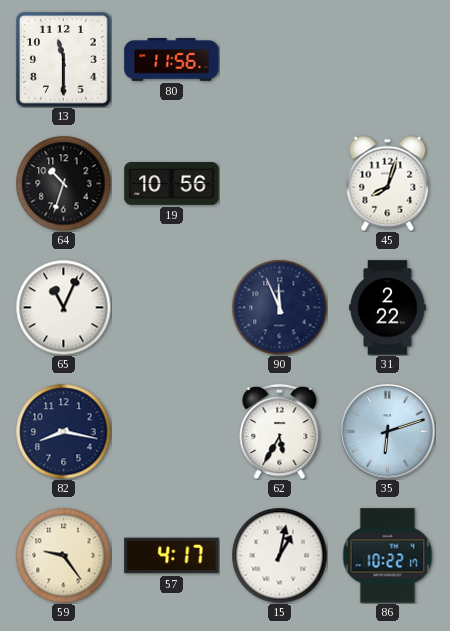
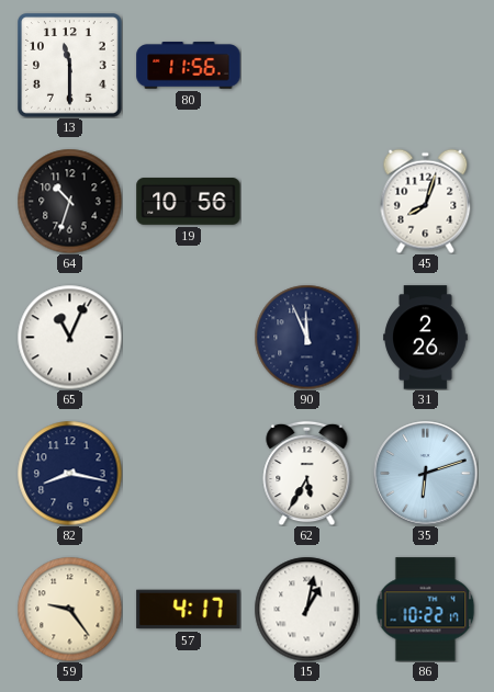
31: 2:22 -> 2:26 (426, 338)
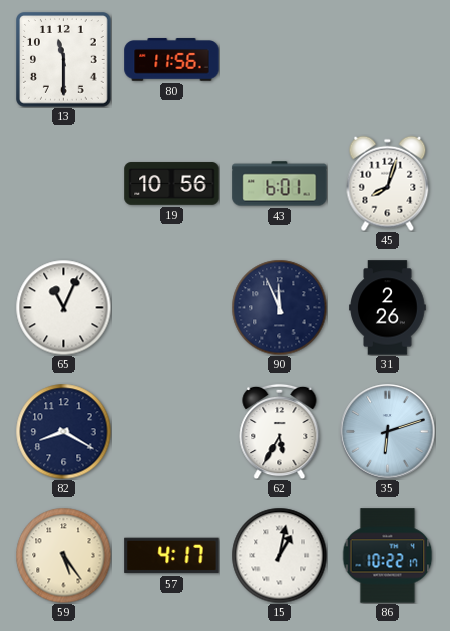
64: 10:33 -> none (69, 201)
43: none -> 6:01 (280, 184)
82: 8:17 -> 8:20 (63, 431)
59: 9:24 -> 5:24 (63, 555)
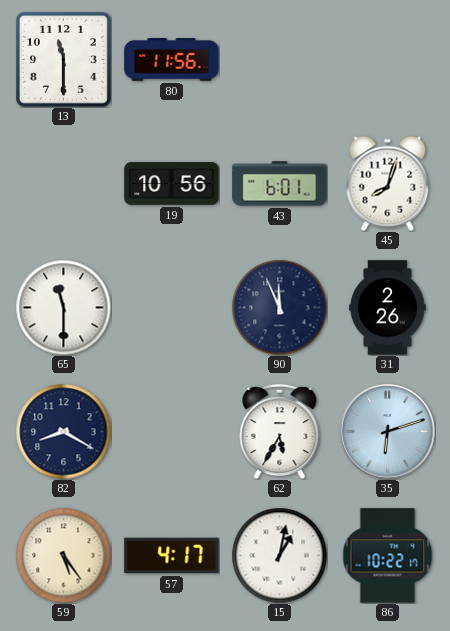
65: 11:04 -> 11:30 (63, 307)
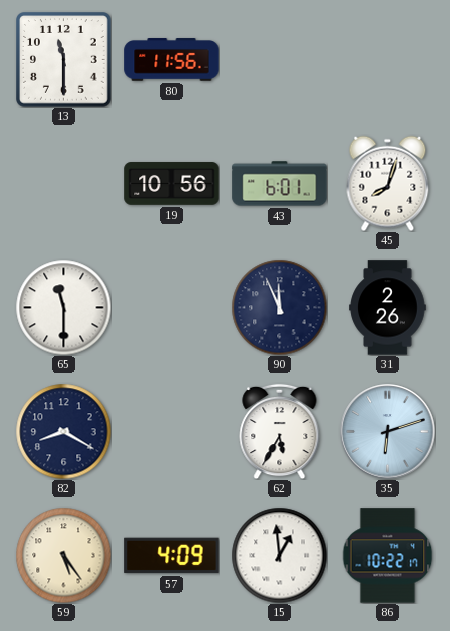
57: 4:17 -> 4:09 (172, 556)
15: 1:02 -> 12:59 (279, 555)
